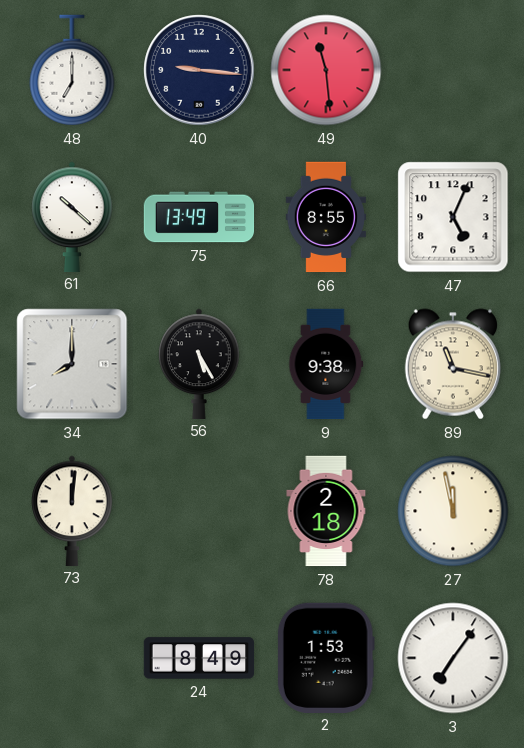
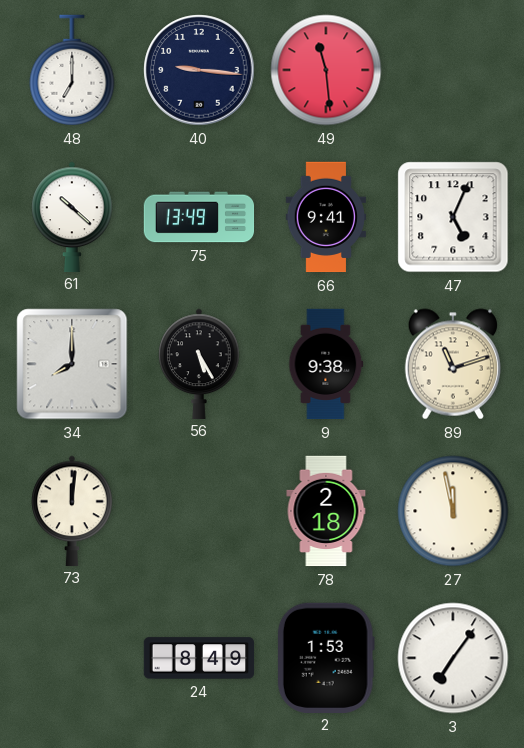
66: 8:55 -> 9:41 (326, 217)
89: 11:17 -> 11:12 (453, 364)
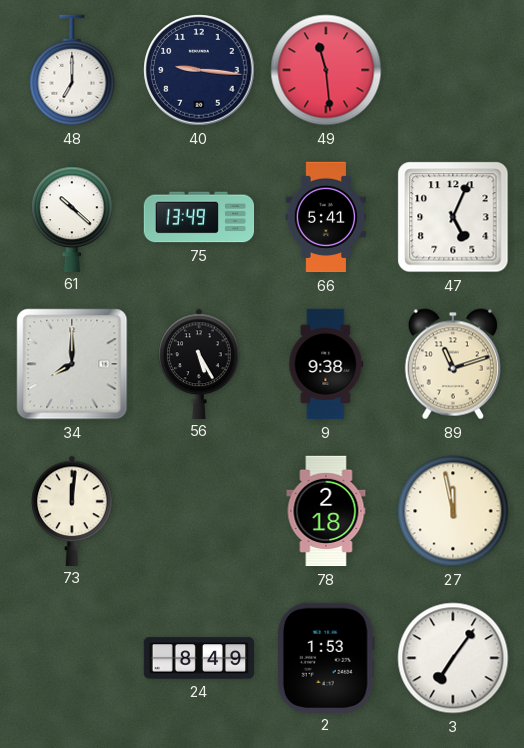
66: 9:41 -> 5:41 (326, 217)
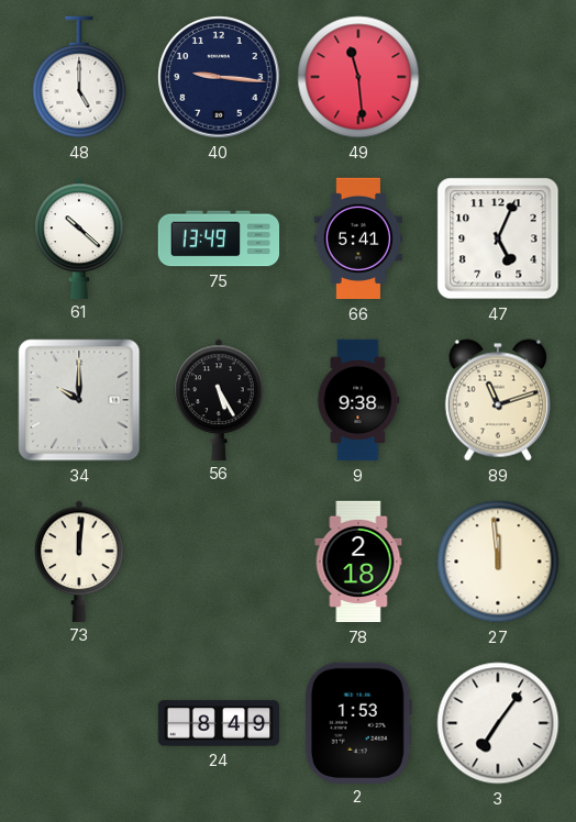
48: 7:00 -> 5:00 (79, 77)
34: 8:00 -> 10:00 (79, 400)
27: 11:58 -> 11:59 (498, 562)
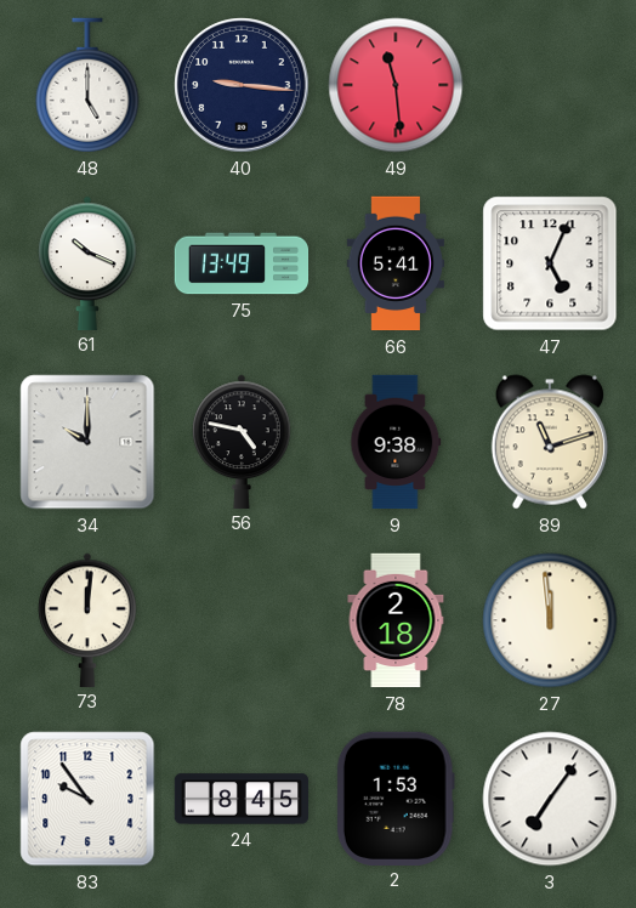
61: 10:22 -> 10:19 (87, 262)
56: 5:25 -> 4:47 (242, 441)
83: none -> 9:54 (87, 799)
24: 8:49 -> 8:45 (242, 799)
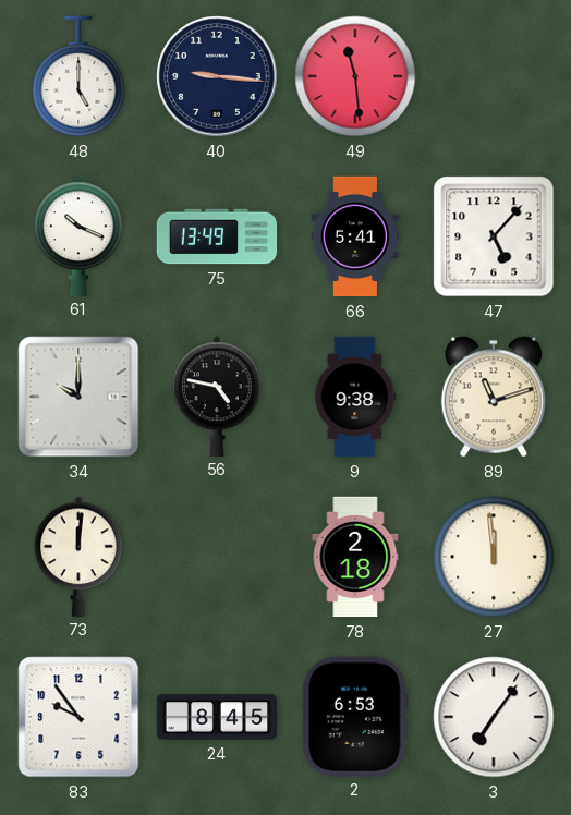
47: 5:04 -> 5:07 (494, 236)
2: 1:53 -> 6:53 (355, 716)
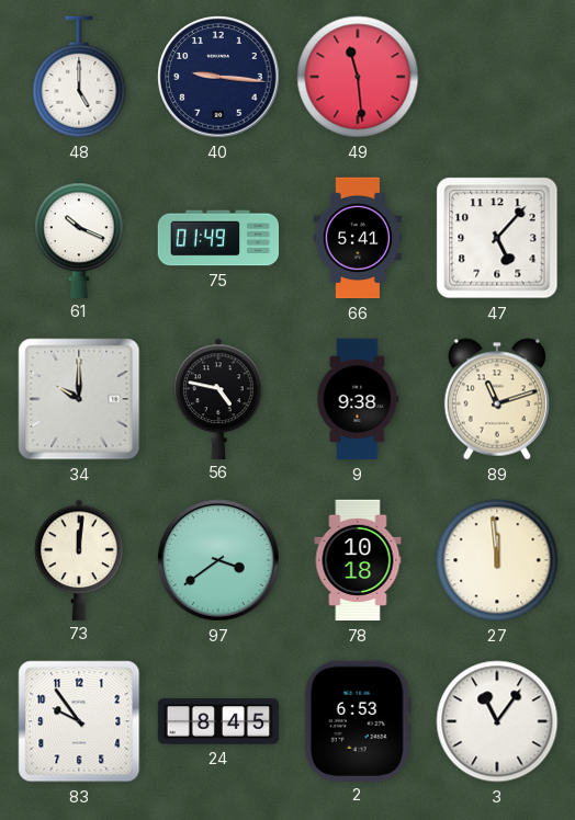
75: 13:49 -> 01:49 (218, 238)
97: none -> 3:39 (218, 560)
78: 2:18 -> 10:18 (358, 560)
3: 7:06 -> 11:06 (497, 721)
